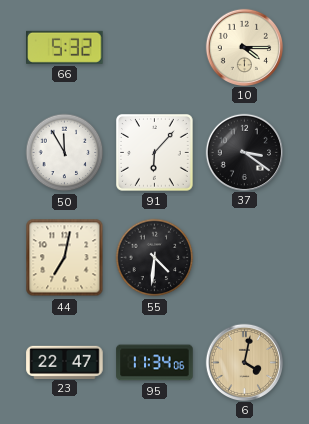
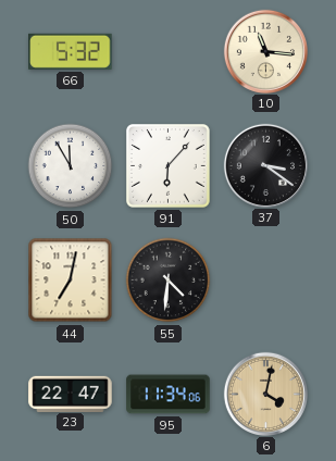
10: 4:15 -> 11:16 (265, 51)
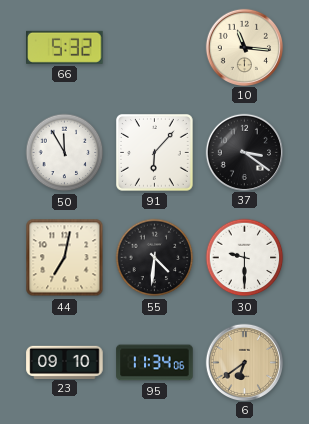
30: none -> 9:30 (245, 258)
23: 22:47 -> 09:10 (65, 362)
6: 4:02 -> 6:39 (244, 362)
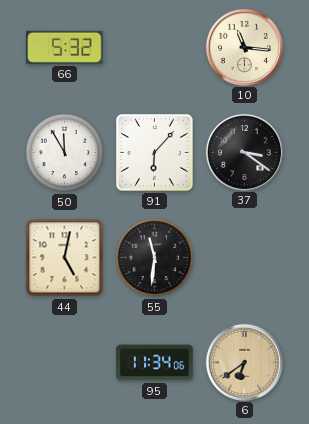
44: 7:02 -> 5:02 (65, 258)
55: 4:31 -> 11:31 (155, 258)
30: 9:30 -> none (245, 258)
23: 09:10 -> none (65, 362)
